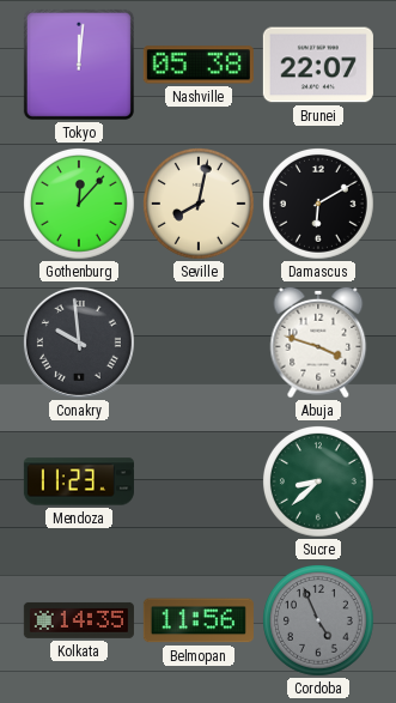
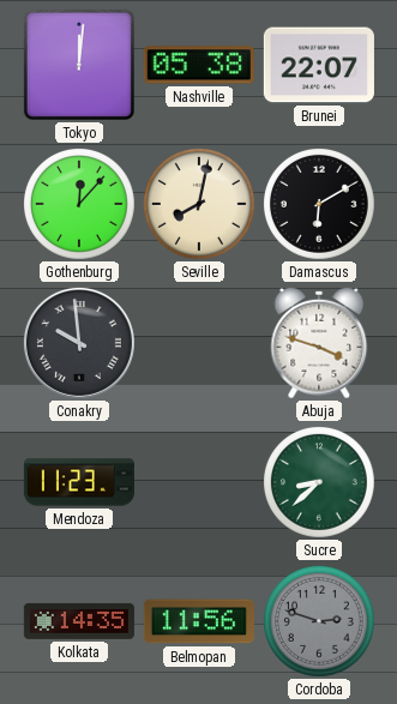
Cordoba: 4:56 -> 2:48 (320, 622)
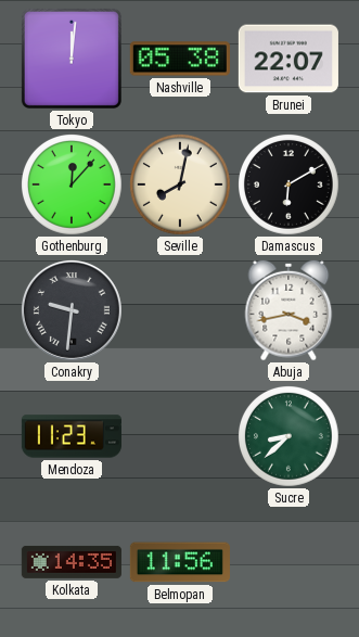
Conakry: 9:59 -> 9:31 (72, 310)
Abuja: 3:48 -> 3:43 (289, 310)
Cordoba: 2:48 -> none (320, 622)
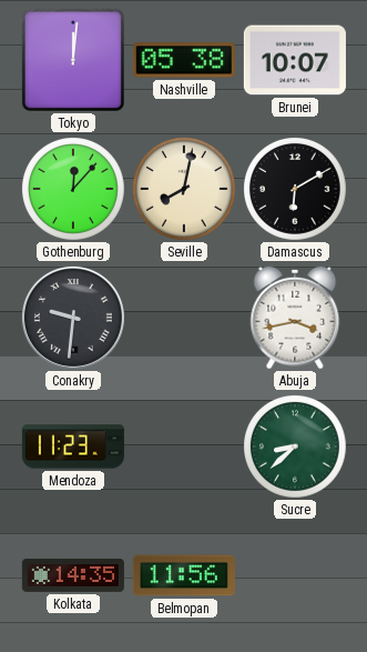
Brunei: 22:07 -> 10:07 (295, 60)
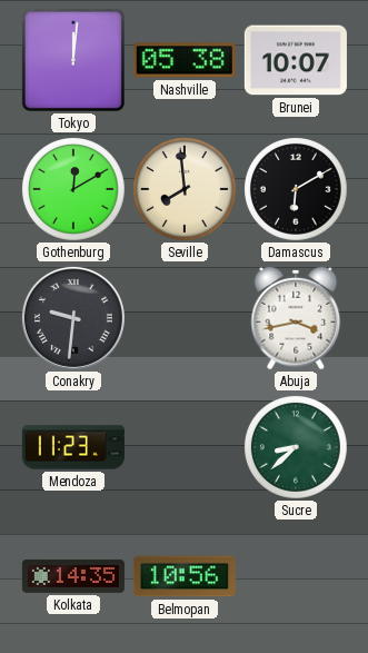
Gothenburg: 12:07 -> 12:10 (74, 190)
Seville: 8:02 -> 7:59 (186, 190)
Belmopan: 11:56 -> 10:56 (185, 576)
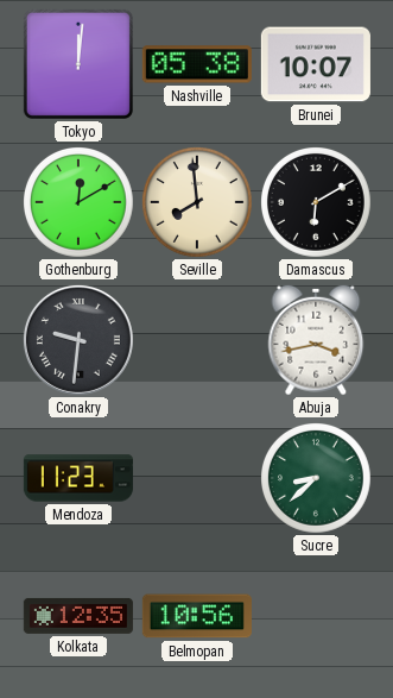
Kolkata: 14:35 -> 12:35 (78, 616)
